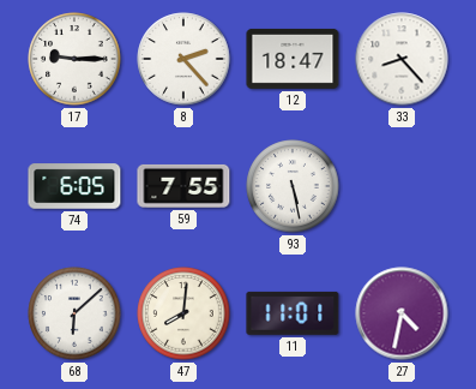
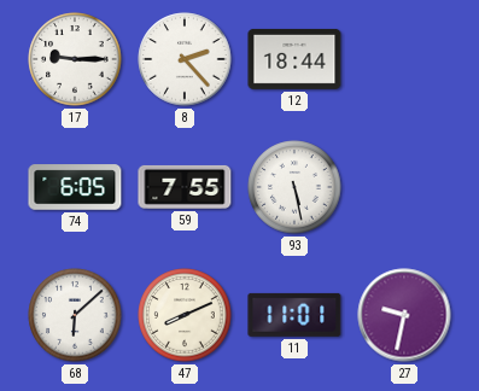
12: 18:47 -> 18:44 (294, 59)
33: 8:23 -> none (402, 59)
47: 8:01 -> 8:11 (185, 315)
27: 4:32 -> 9:32 (404, 315)
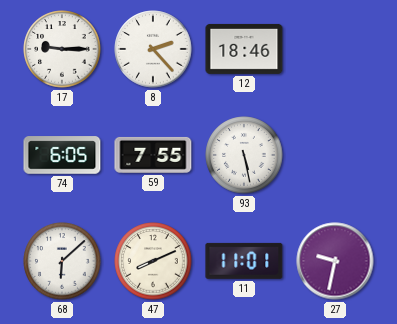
12: 18:44 -> 18:46 (244, 49)
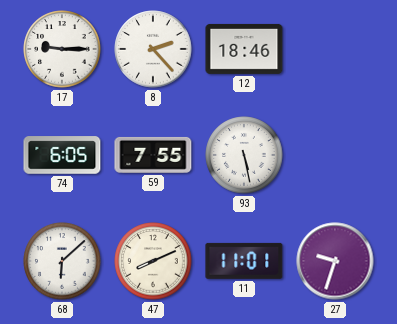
27: 9:32 -> 9:33 (335, 261)
